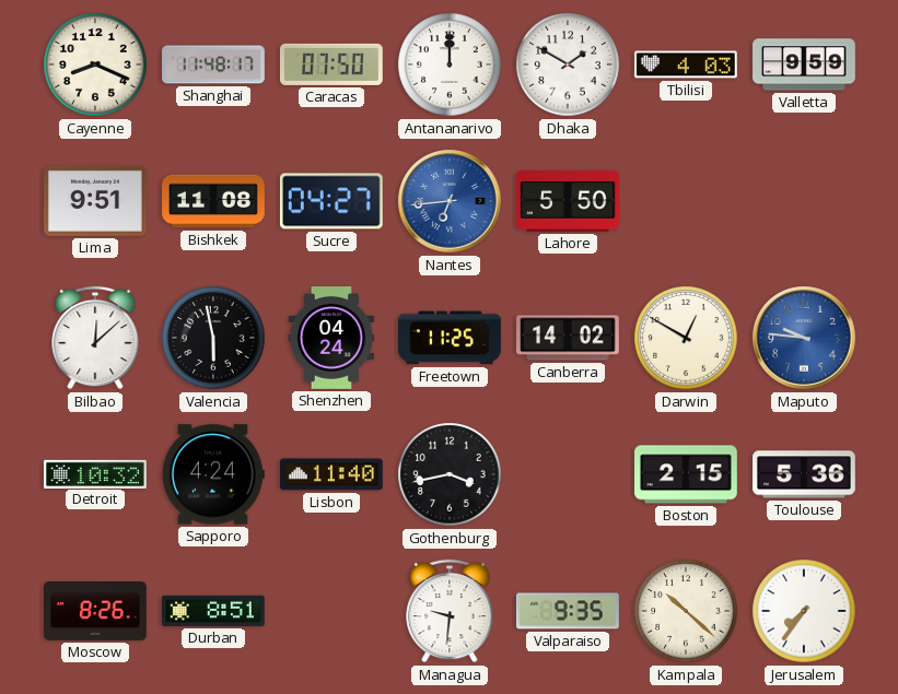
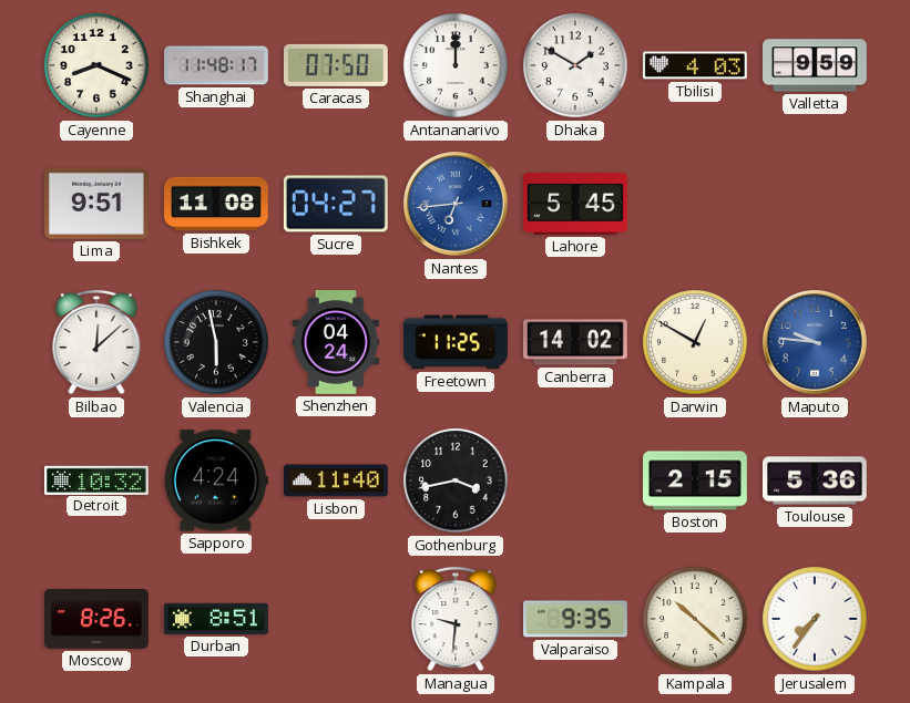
Lahore: 5:50 -> 5:45 (576, 204)
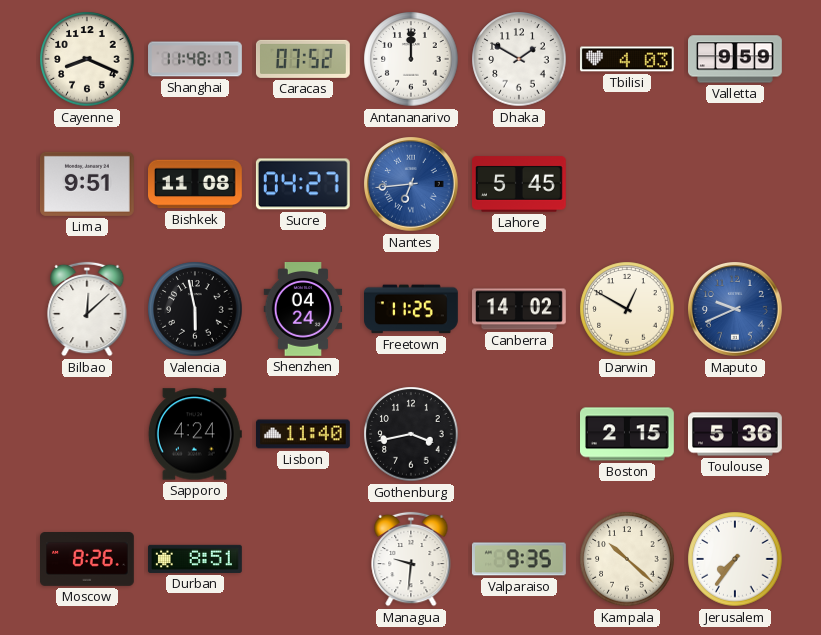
Caracas: 07:50 -> 07:52 (303, 59)
Maputo: 9:46 -> 9:41 (736, 310)
Detroit: 10:32 -> none (98, 479)
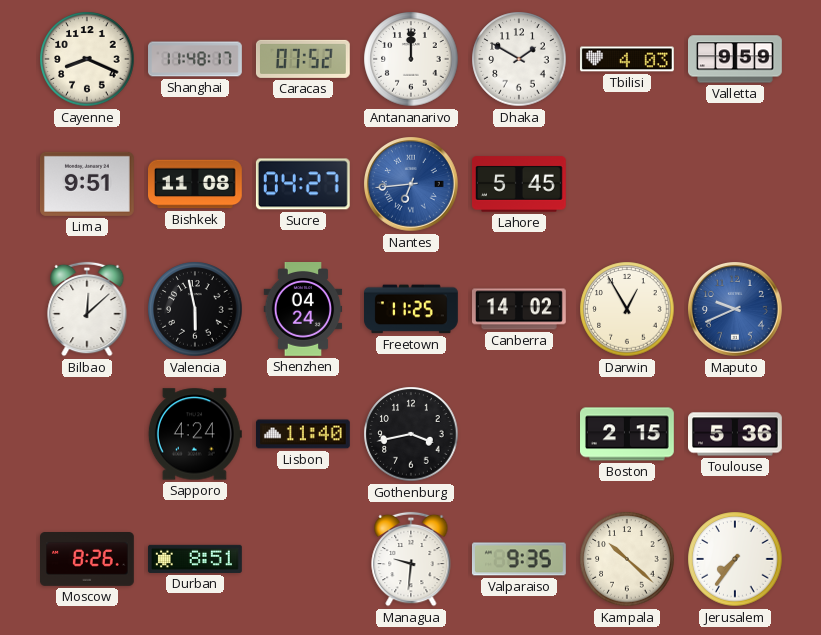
Darwin: 12:50 -> 12:55 (627, 309)
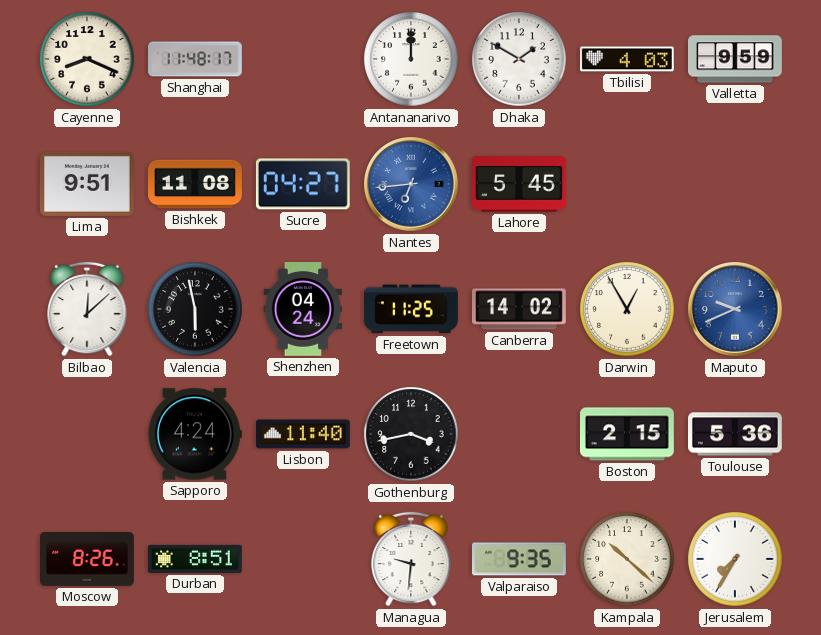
Caracas: 07:52 -> none (303, 59)
Jerusalem: 7:36 -> 7:35 (735, 559)
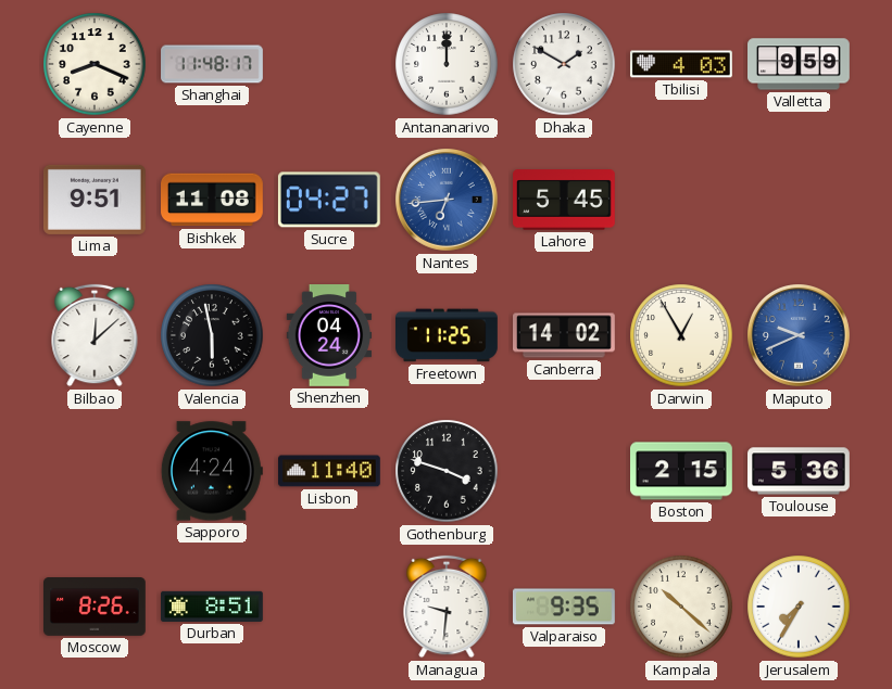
Gothenburg: 3:43 -> 3:48 (447, 471)
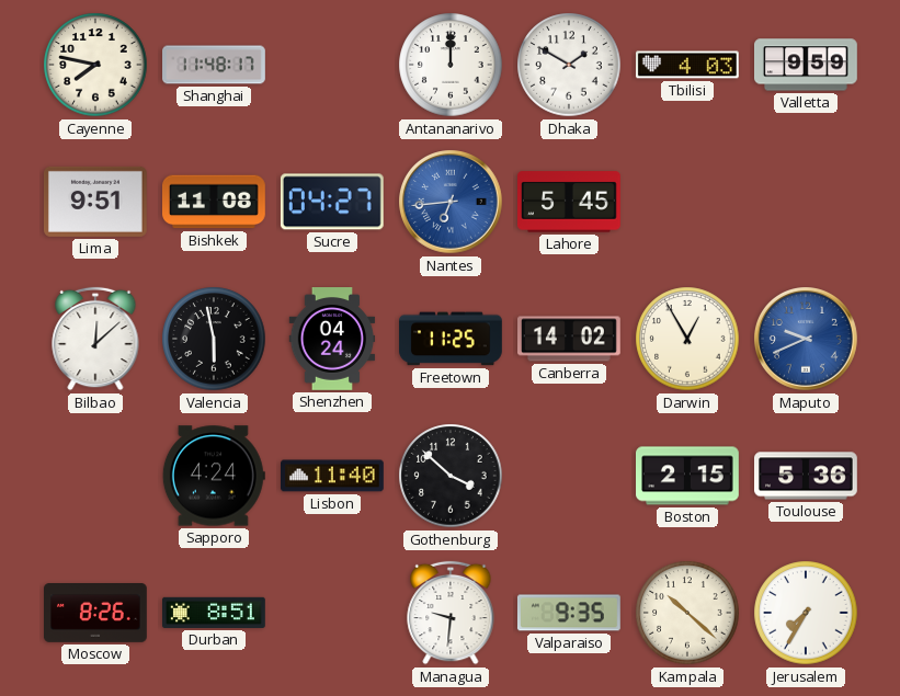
Cayenne: 8:19 -> 7:47 (95, 65)
Gothenburg: 3:48 -> 3:52 (451, 476)
